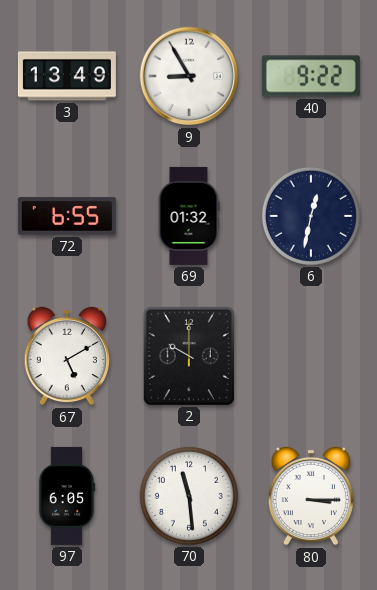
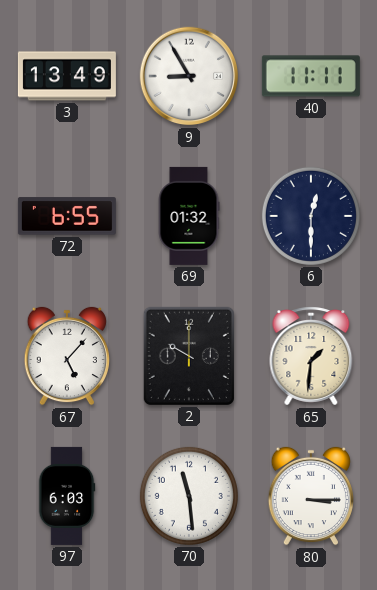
40: 9:22 -> 11:11 (311, 76)
6: 12:32 -> 12:30 (311, 216)
67: 5:10 -> 5:07 (67, 356)
65: none -> 1:31 (311, 356)
97: 6:05 -> 6:03 (67, 496)
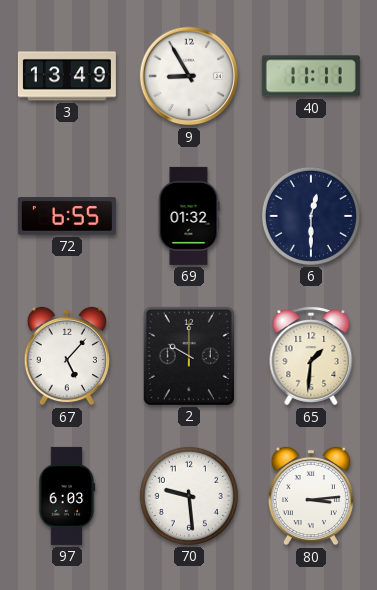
70: 11:29 -> 9:29 (189, 496)
80: 3:15 -> 3:14 (311, 496)
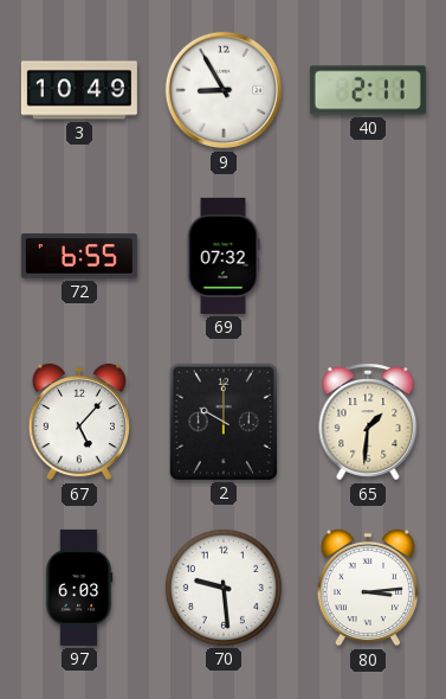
3: 13:49 -> 10:49 (79, 90)
40: 11:11 -> 2:11 (368, 90)
69: 01:32 -> 07:32 (224, 256)
6: 12:30 -> none (311, 216)
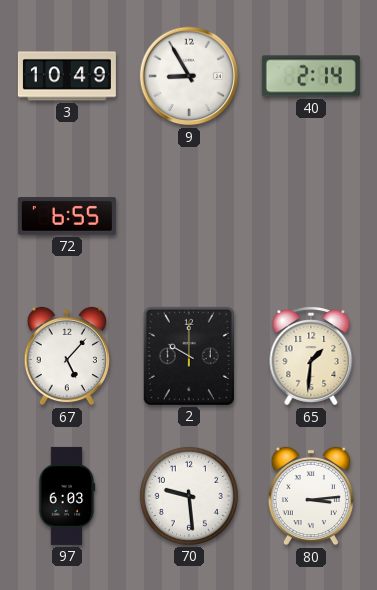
40: 2:11 -> 2:14 (311, 76)
69: 07:32 -> none (224, 256)
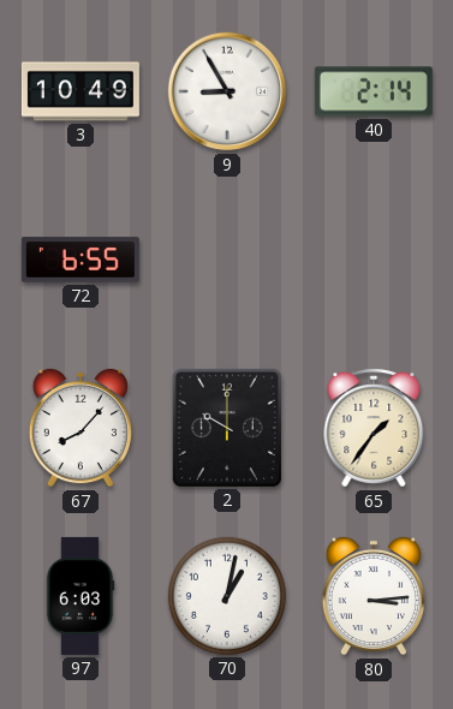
67: 5:07 -> 8:07 (81, 428)
65: 1:31 -> 1:36 (374, 428)
70: 9:29 -> 1:02 (227, 596)
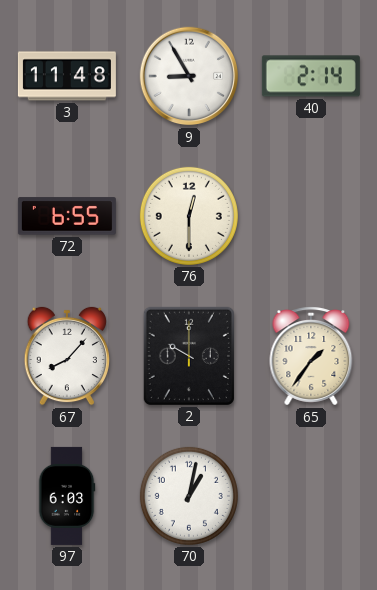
3: 10:49 -> 11:48 (67, 76)
76: none -> 12:30 (189, 216)
80: 3:14 -> none (374, 596)
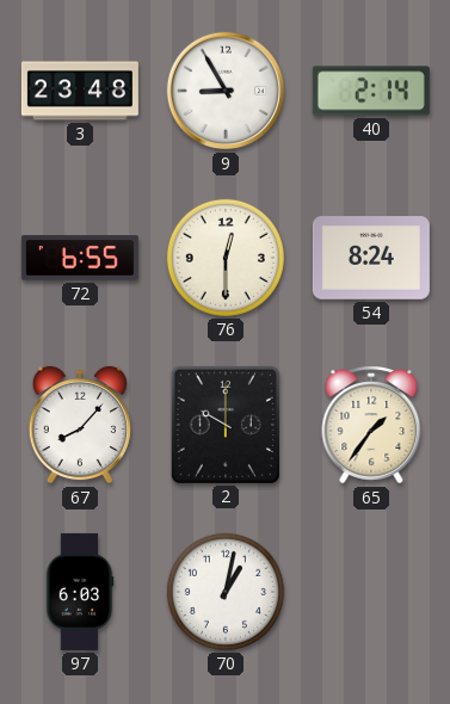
3: 11:48 -> 23:48 (80, 91)
54: none -> 8:24 (371, 258)
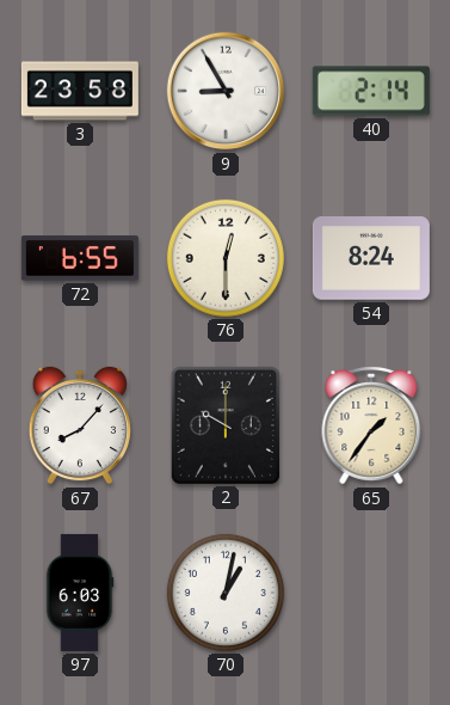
3: 23:48 -> 23:58 (80, 91)
